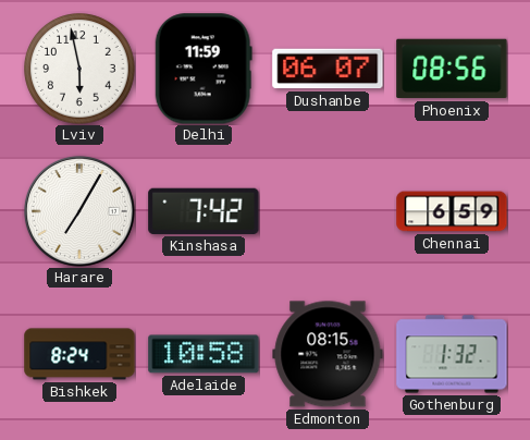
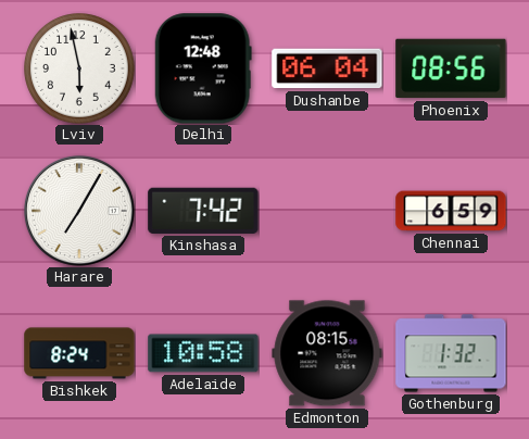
Delhi: 11:59 -> 12:48 (203, 68)
Dushanbe: 06:07 -> 06:04 (327, 68)
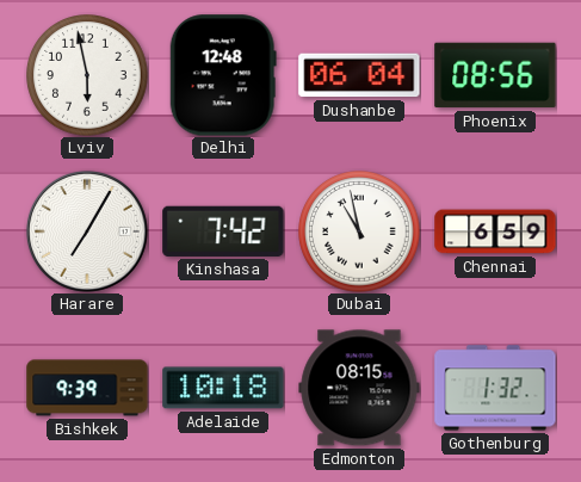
Dubai: none -> 10:58 (359, 231)
Bishkek: 8:24 -> 9:39 (87, 388)
Adelaide: 10:58 -> 10:18 (223, 388)
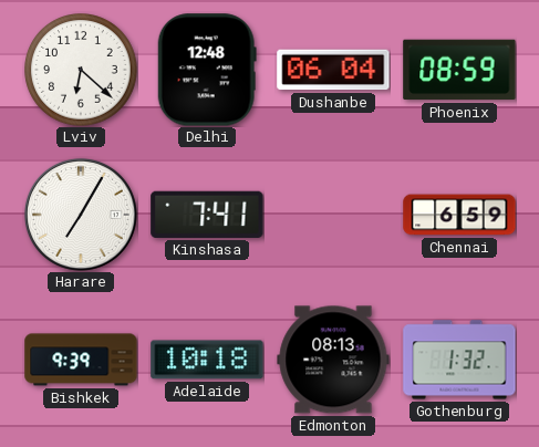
Lviv: 5:58 -> 6:22 (81, 70)
Phoenix: 08:56 -> 08:59 (459, 70)
Kinshasa: 7:42 -> 7:41 (207, 215)
Dubai: 10:58 -> none (359, 231)
Edmonton: 08:15 -> 08:13 (333, 360)
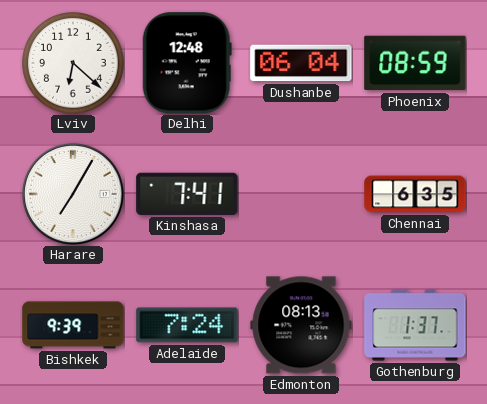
Chennai: 6:59 -> 6:35 (415, 194)
Adelaide: 10:18 -> 7:24 (187, 325)
Gothenburg: 1:32 -> 1:37 (415, 325)
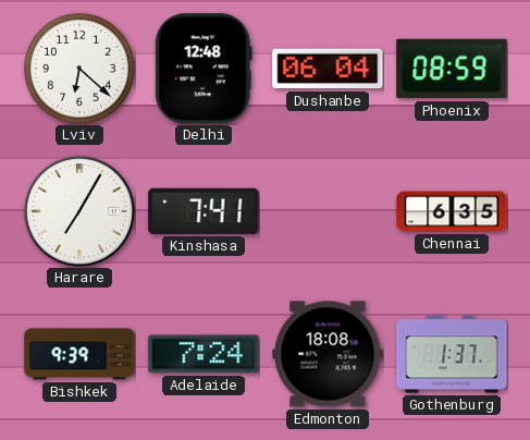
Edmonton: 08:13 -> 18:08 (328, 354)
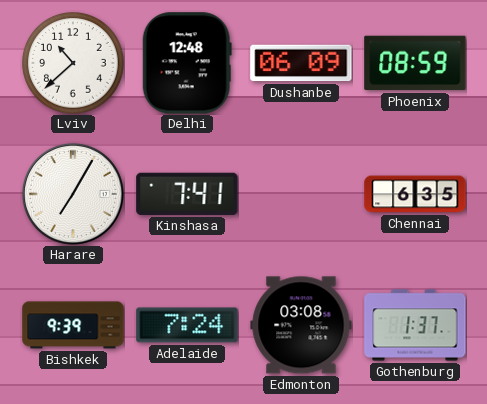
Lviv: 6:22 -> 10:38 (73, 63)
Dushanbe: 06:04 -> 06:09 (301, 63)
Edmonton: 18:08 -> 03:08 (301, 325)
